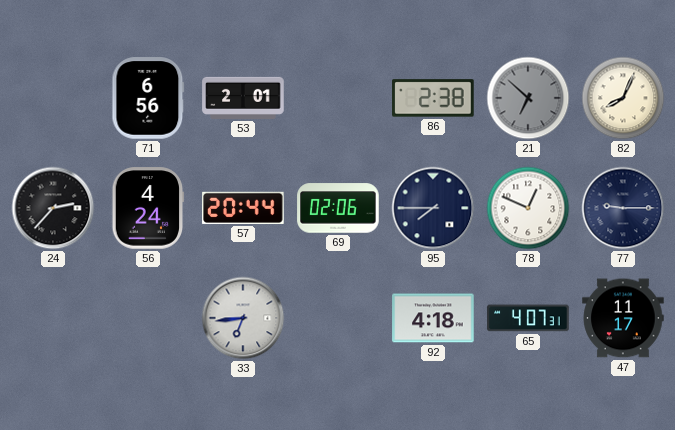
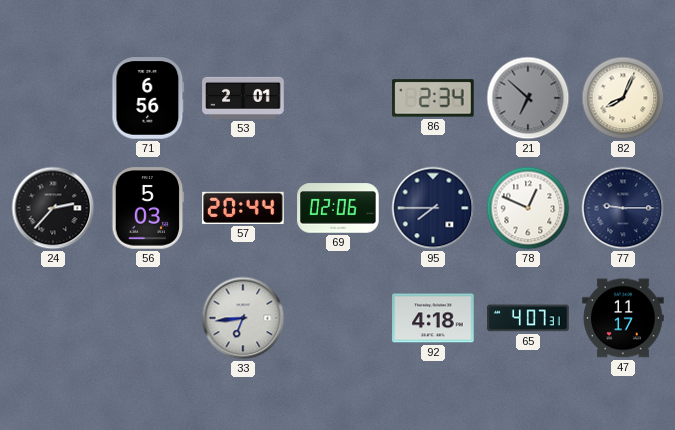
86: 2:38 -> 2:34 (433, 98)
56: 4:24 -> 5:03 (148, 208)
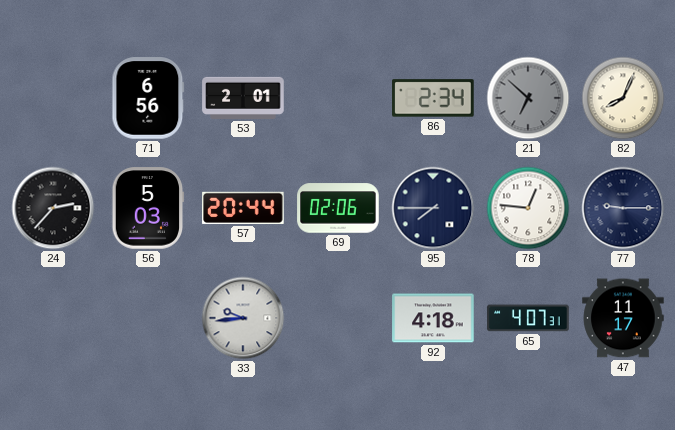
78: 12:49 -> 12:46 (528, 208)
33: 6:44 -> 9:44 (243, 318)
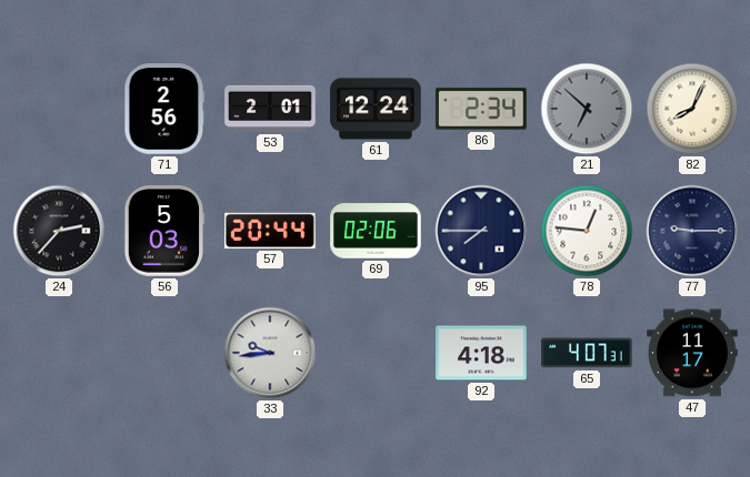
71: 6:56 -> 2:56 (164, 109)
61: none -> 12:24 (376, 109)
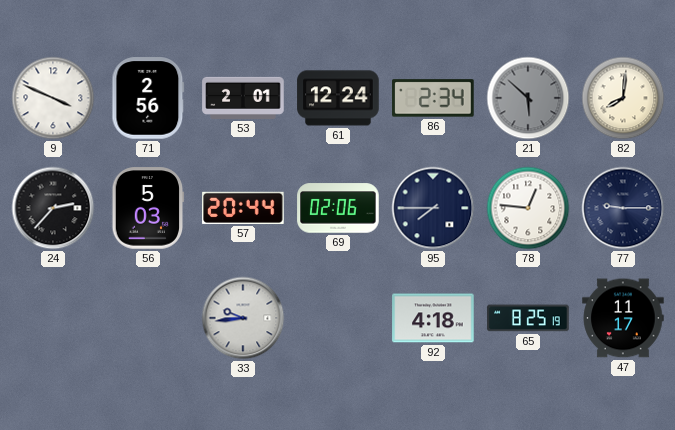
9: none -> 3:49 (53, 98)
21: 6:52 -> 5:52 (528, 98)
82: 8:04 -> 8:01 (623, 98)
65: 4:07 -> 8:25 (528, 318)
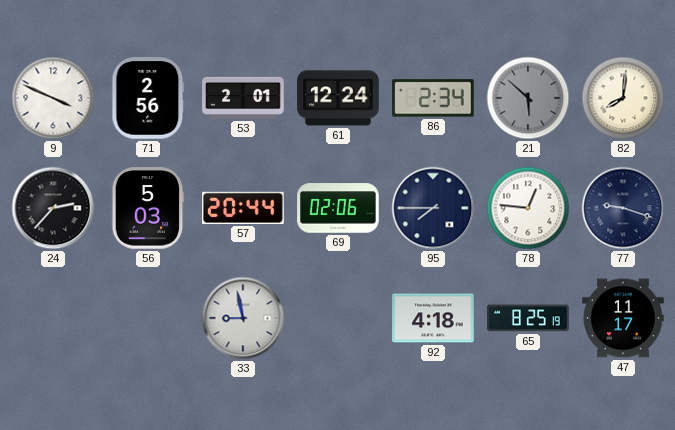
77: 9:15 -> 9:18 (623, 208)
33: 9:44 -> 8:58 (243, 318)
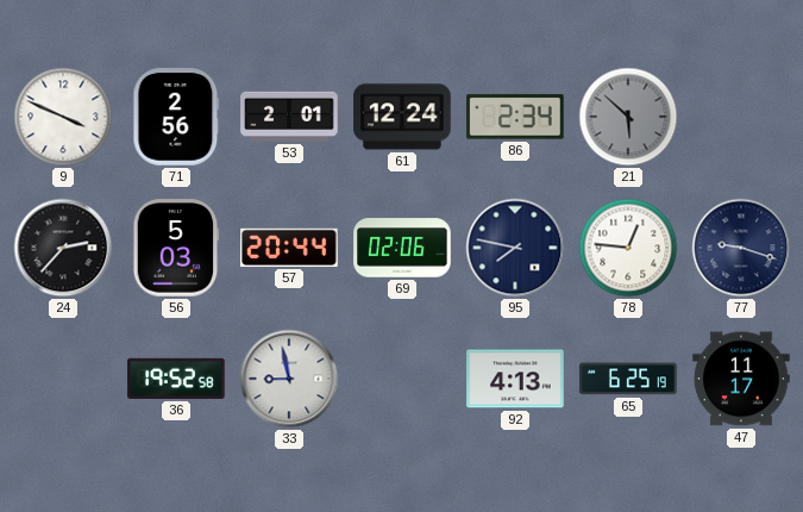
82: 8:01 -> none (623, 98)
95: 7:45 -> 7:47 (515, 248)
36: none -> 19:52 (176, 379)
92: 4:18 -> 4:13 (515, 379)
65: 8:25 -> 6:25 (628, 379)
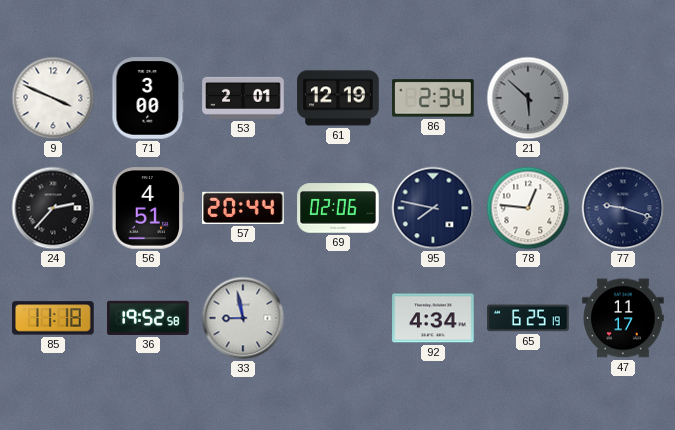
71: 2:56 -> 3:00 (148, 98)
61: 12:24 -> 12:19 (338, 98)
56: 5:03 -> 4:51 (148, 208)
85: none -> 11:18 (53, 318)
92: 4:13 -> 4:34 (433, 318)
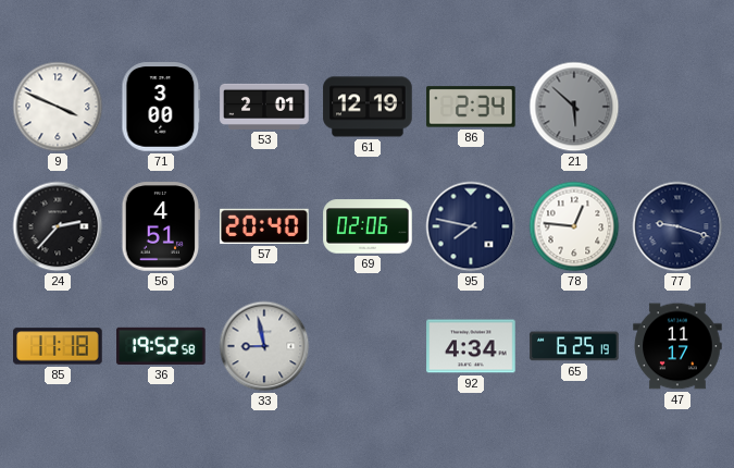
57: 20:44 -> 20:40 (264, 226)
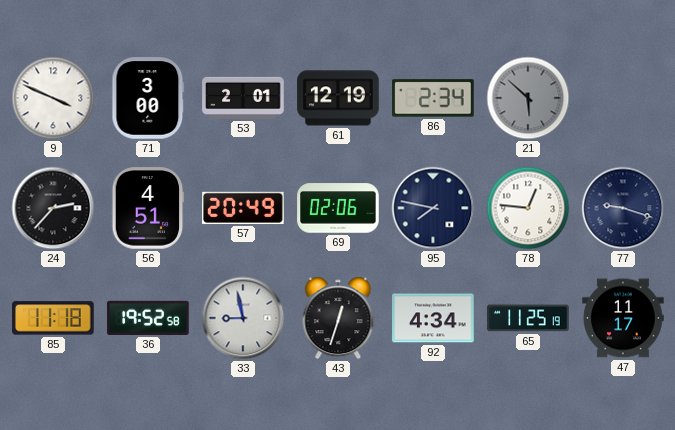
57: 20:40 -> 20:49 (243, 208)
43: none -> 12:33 (338, 318)
65: 6:25 -> 11:25 (528, 318)
